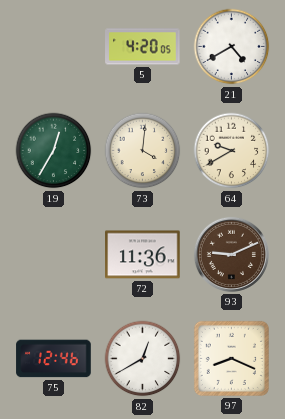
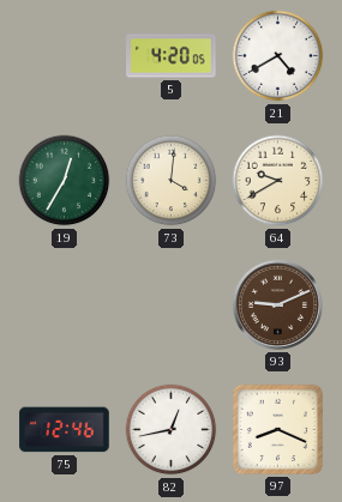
72: 11:36 -> none (143, 255)
82: 12:40 -> 12:43 (172, 430)
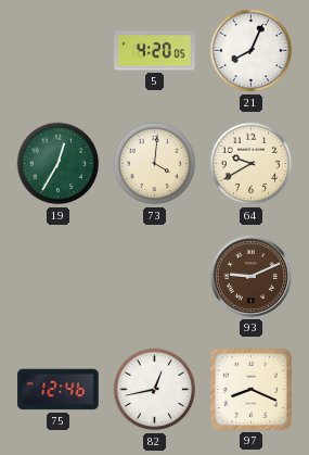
21: 4:40 -> 8:04 (252, 51)
